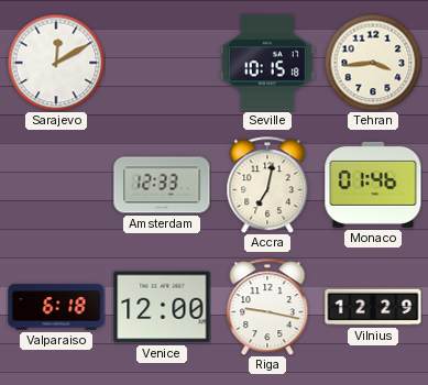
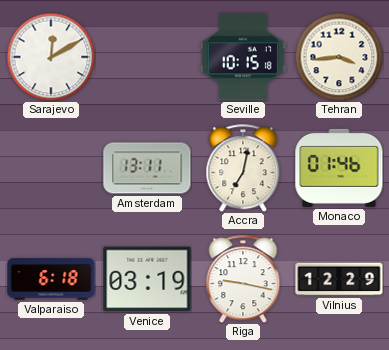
Amsterdam: 12:33 -> 13:11 (147, 168)
Venice: 12:00 -> 03:19 (147, 279)
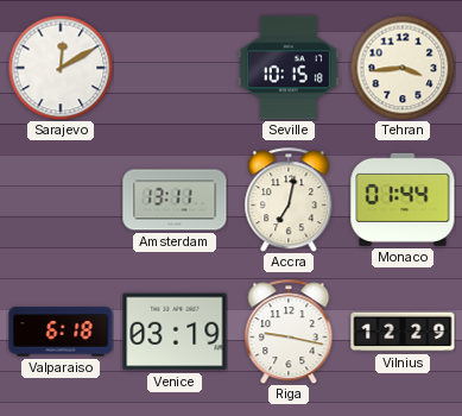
Monaco: 01:46 -> 01:44 (403, 200)
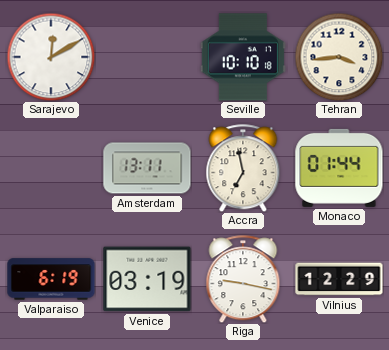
Seville: 10:15 -> 10:10 (243, 57)
Accra: 7:02 -> 6:58 (243, 168)
Valparaiso: 6:18 -> 6:19 (51, 279)
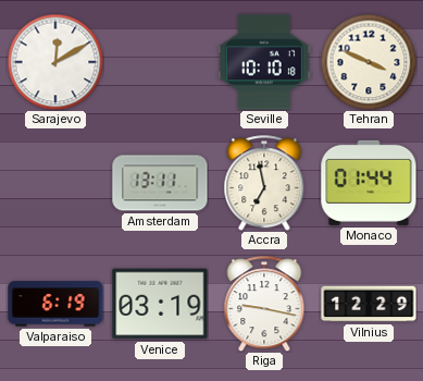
Tehran: 3:44 -> 3:49 (369, 62)
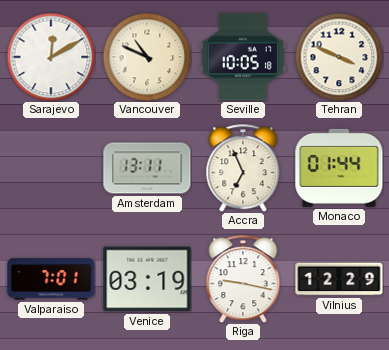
Vancouver: none -> 10:49 (147, 57)
Seville: 10:10 -> 10:05 (243, 57)
Accra: 6:58 -> 6:56 (243, 168)
Valparaiso: 6:19 -> 7:01 (51, 279)
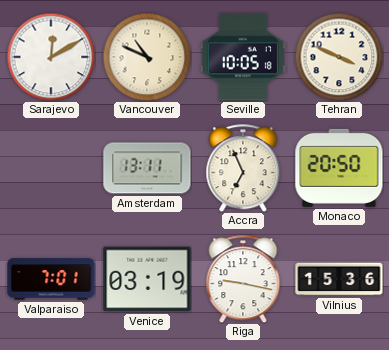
Monaco: 01:44 -> 20:50 (339, 168)
Vilnius: 12:29 -> 15:36 (339, 279)
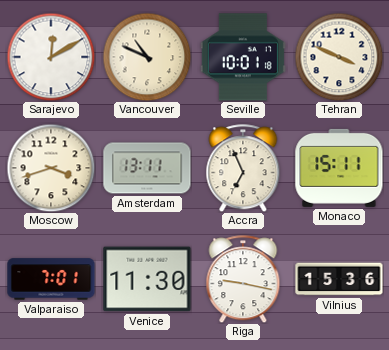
Seville: 10:05 -> 10:01 (243, 57)
Moscow: none -> 3:42 (51, 168)
Monaco: 20:50 -> 15:11 (339, 168)
Venice: 03:19 -> 11:30 (147, 279)
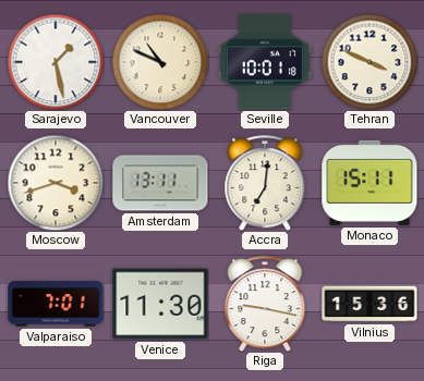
Sarajevo: 12:10 -> 1:28 (56, 62)
Accra: 6:56 -> 7:01 (265, 183)
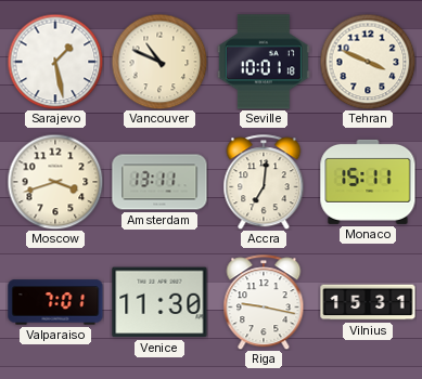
Vilnius: 15:36 -> 15:31 (368, 302)
